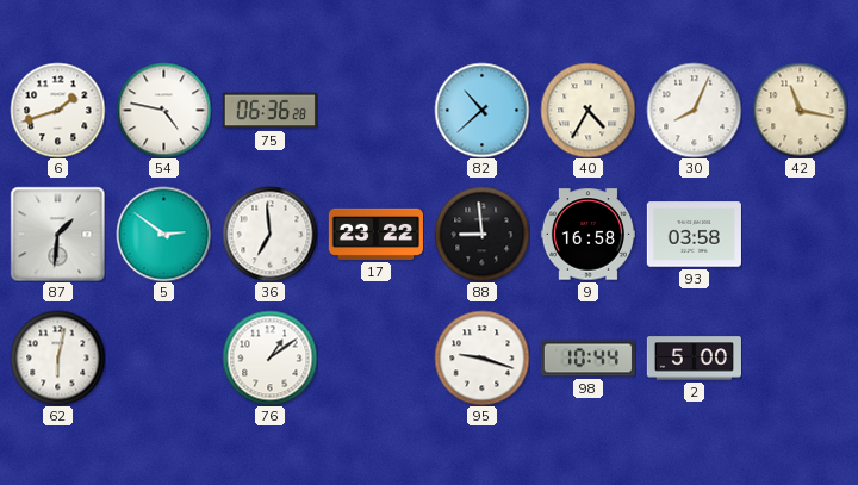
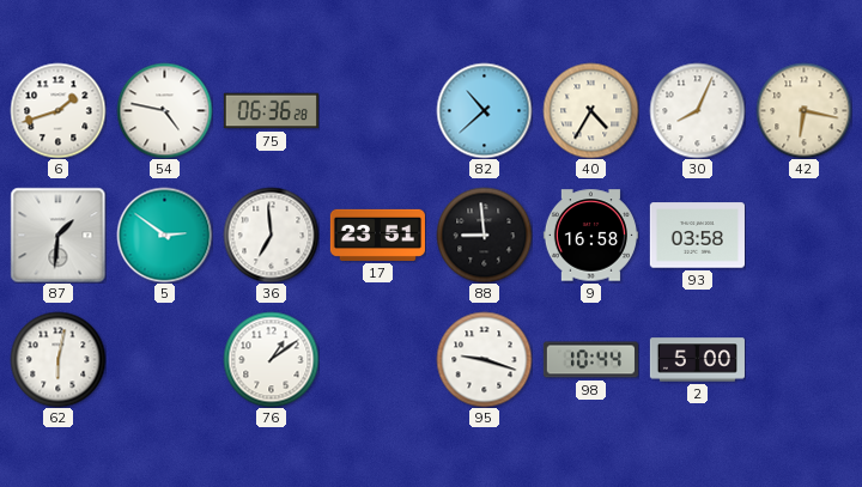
42: 11:17 -> 6:17 (803, 110)
17: 23:22 -> 23:51 (377, 235)
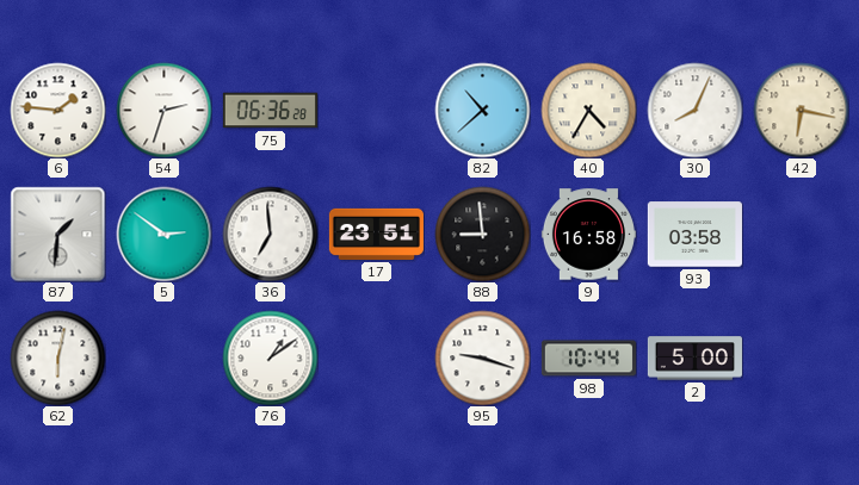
6: 1:42 -> 1:46 (57, 110)
54: 4:47 -> 2:33 (163, 110)
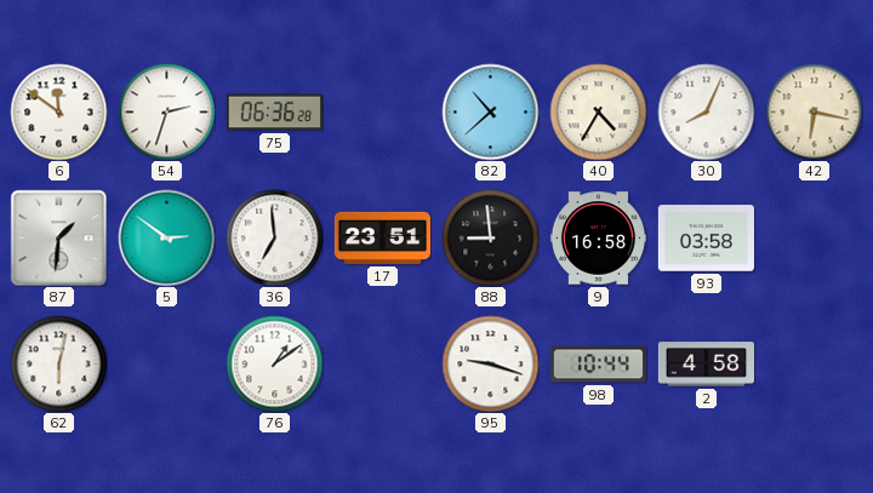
6: 1:46 -> 11:51 (58, 111)
2: 5:00 -> 4:58 (706, 365)
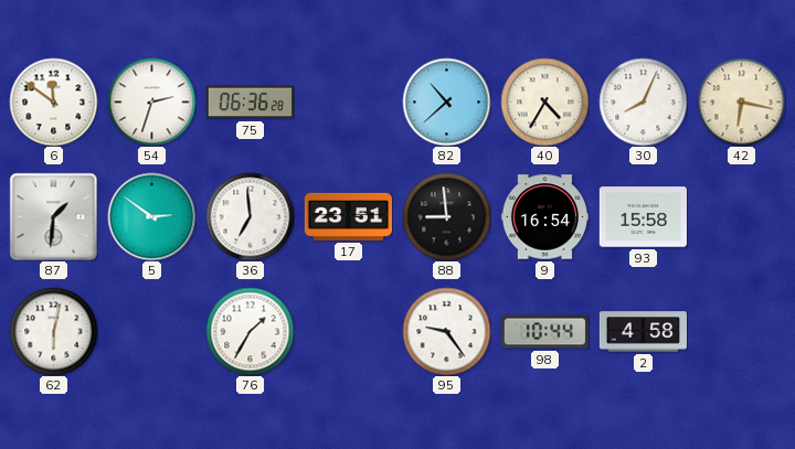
9: 16:58 -> 16:54 (544, 217)
93: 03:58 -> 15:58 (643, 217)
76: 1:09 -> 1:35 (250, 331)
95: 9:18 -> 9:24 (446, 331)
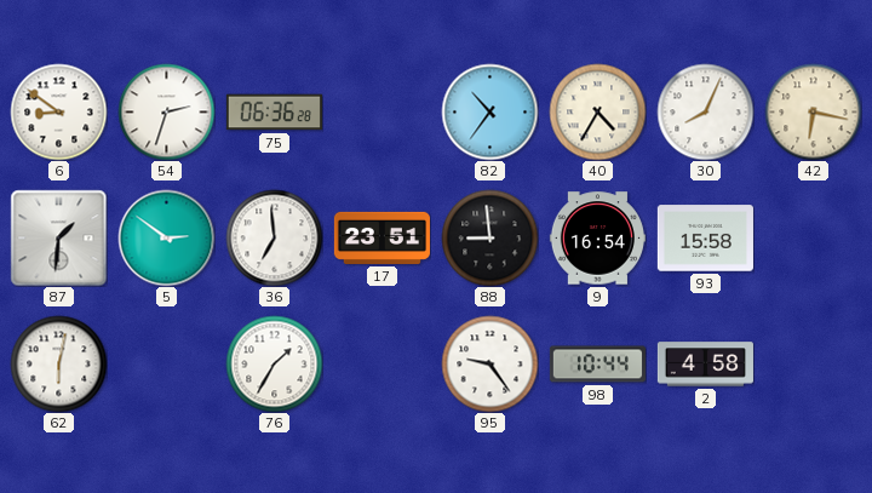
6: 11:51 -> 8:51 (58, 111)
82: 10:38 -> 10:36 (489, 111)
